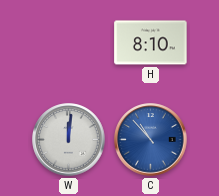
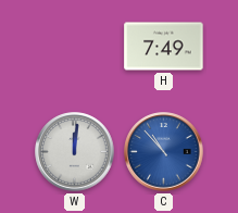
H: 8:10 -> 7:49 (164, 47)
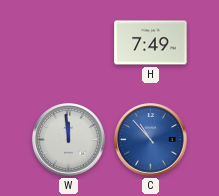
W: 12:01 -> 11:59 (69, 140)
